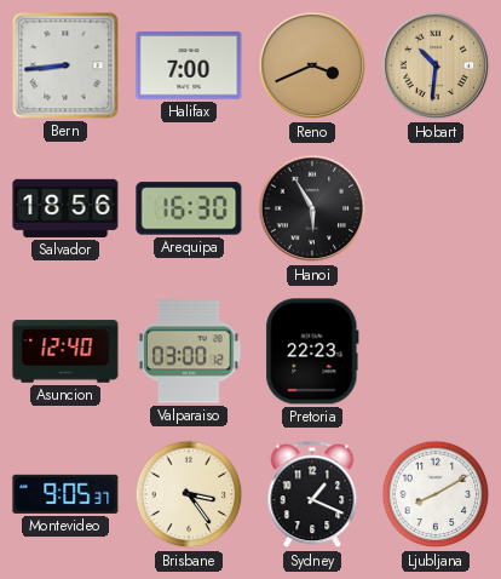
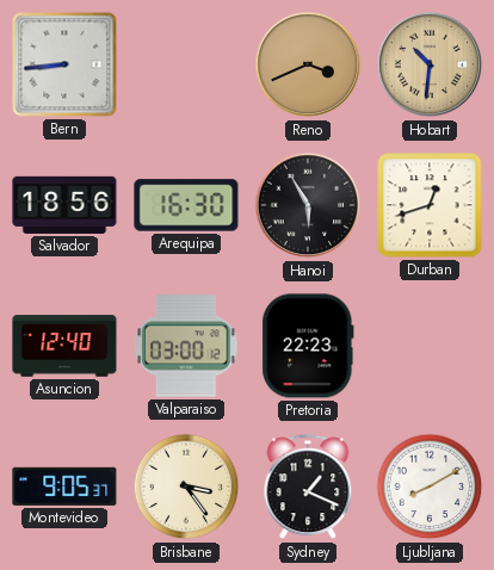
Halifax: 7:00 -> none (189, 67)
Durban: none -> 12:42 (430, 205)
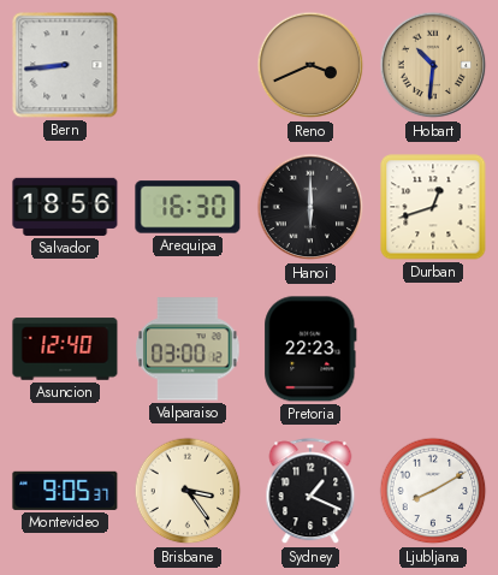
Hanoi: 5:55 -> 6:00 (310, 207)
